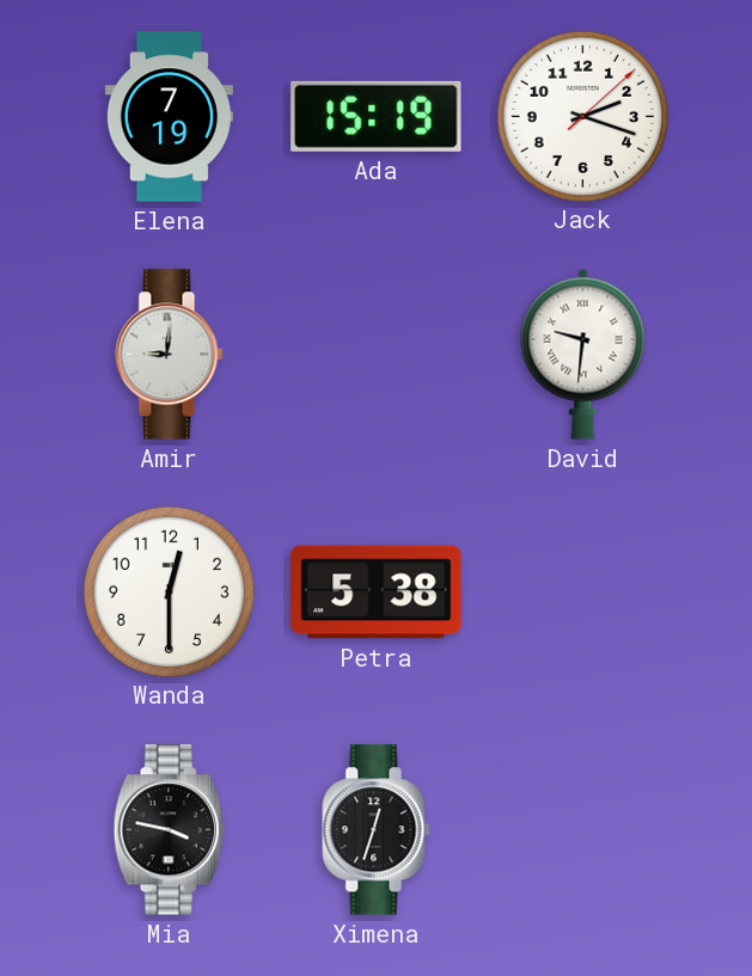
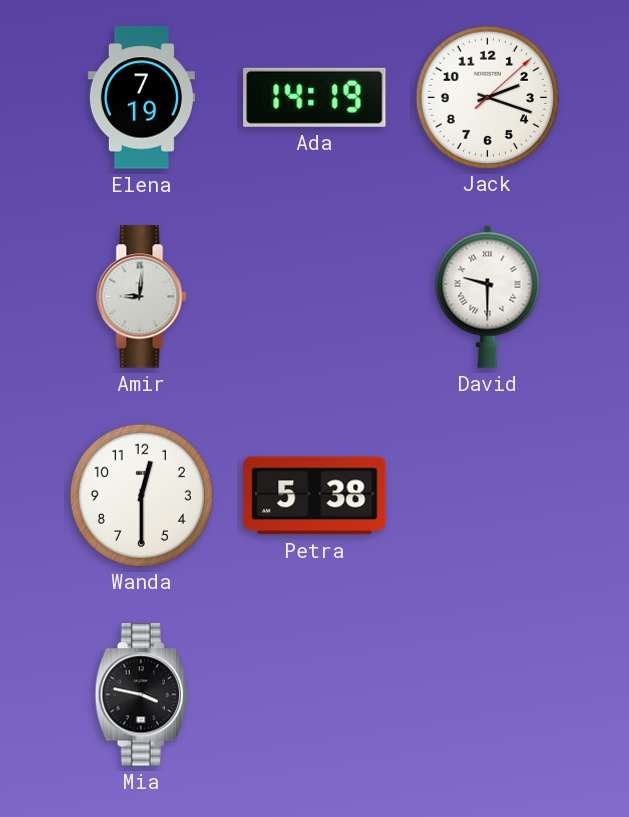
Ada: 15:19 -> 14:19 (315, 97)
David: 9:31 -> 9:30 (488, 296)
Ximena: 12:33 -> none (377, 830)
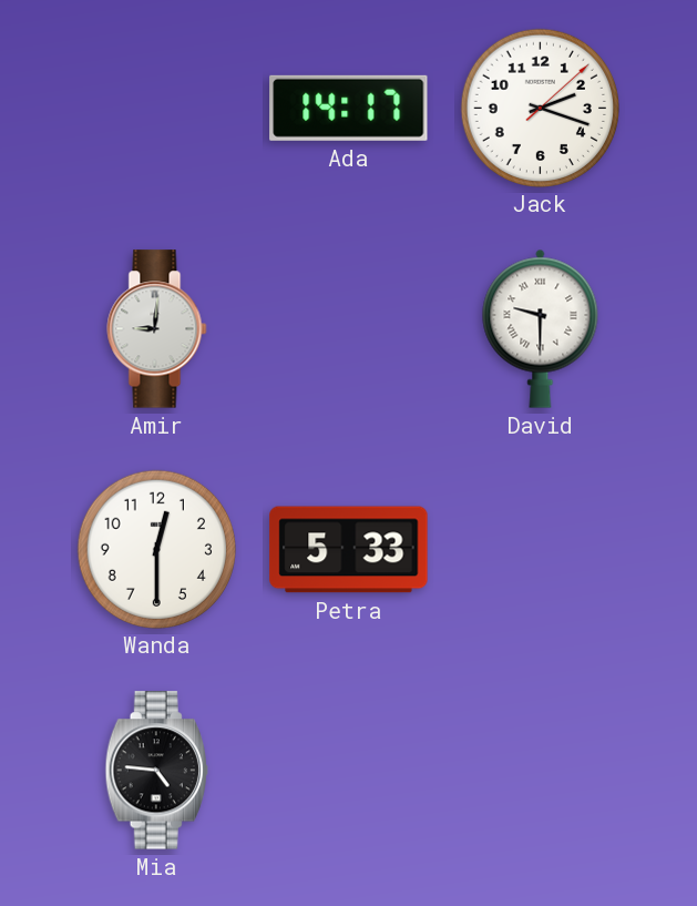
Elena: 7:19 -> none (141, 98)
Ada: 14:19 -> 14:17 (349, 108)
Petra: 5:38 -> 5:33 (349, 550)
Mia: 3:47 -> 4:46 (156, 771)
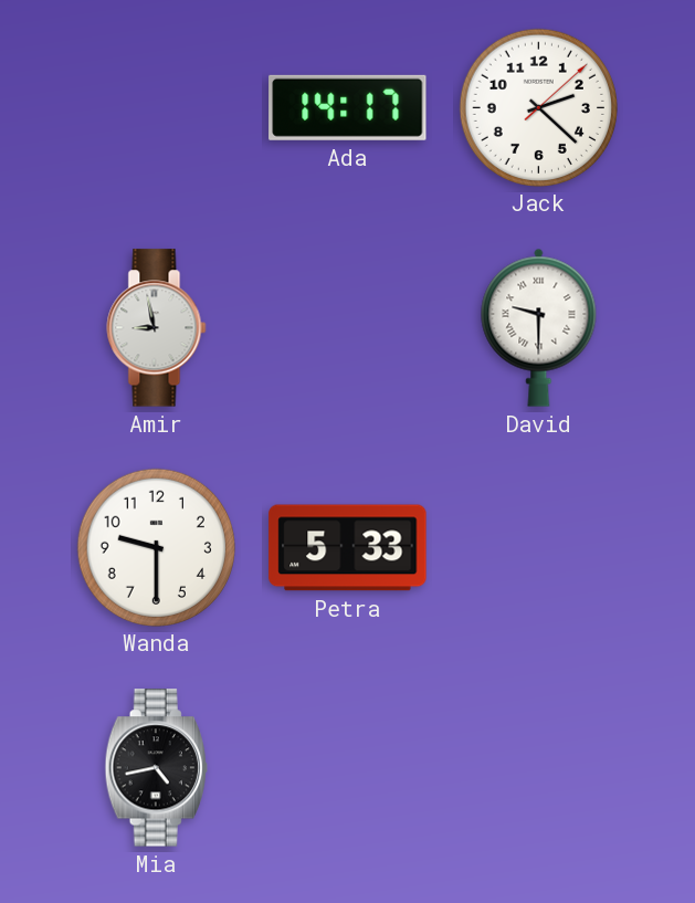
Jack: 2:18 -> 2:22 (538, 107)
Amir: 9:01 -> 8:58 (157, 328)
Wanda: 12:30 -> 9:30 (156, 547)
Mia: 4:46 -> 4:43 (156, 768)
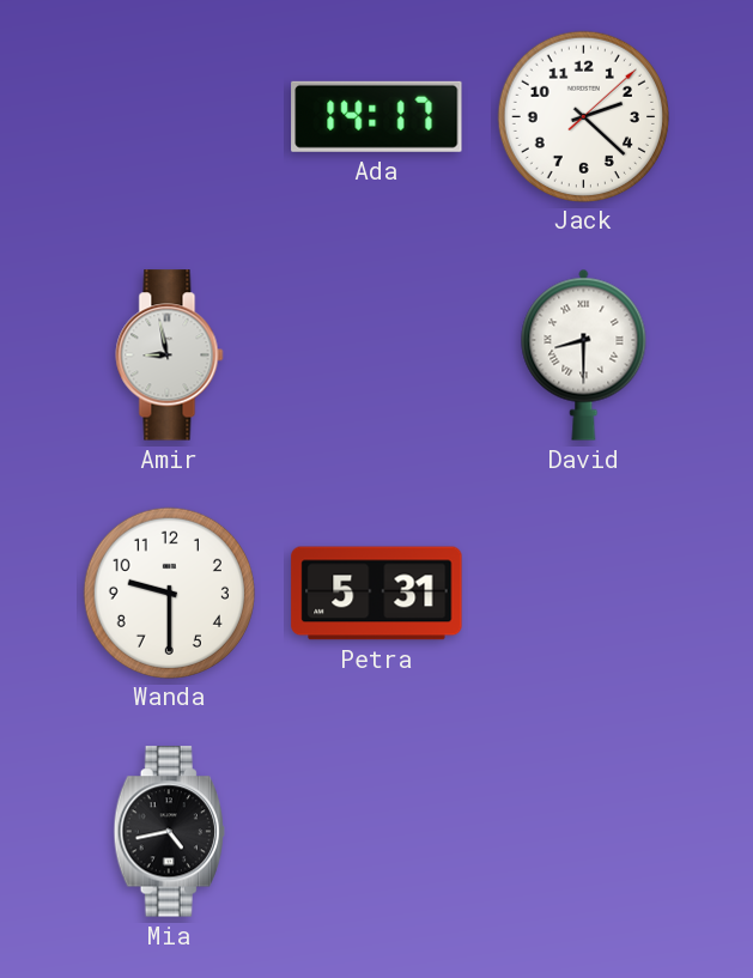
David: 9:30 -> 8:30 (584, 354)
Petra: 5:33 -> 5:31 (377, 594)
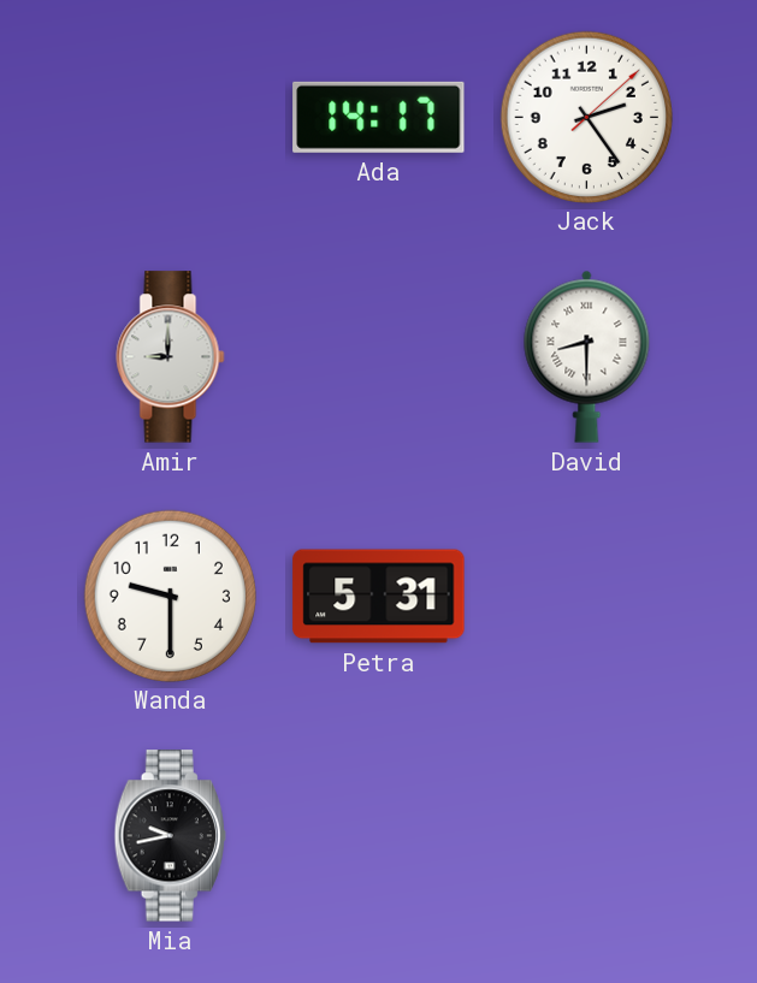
Jack: 2:22 -> 2:24 (586, 117)
Amir: 8:58 -> 9:00 (171, 357)
Mia: 4:43 -> 9:43 (170, 836)
